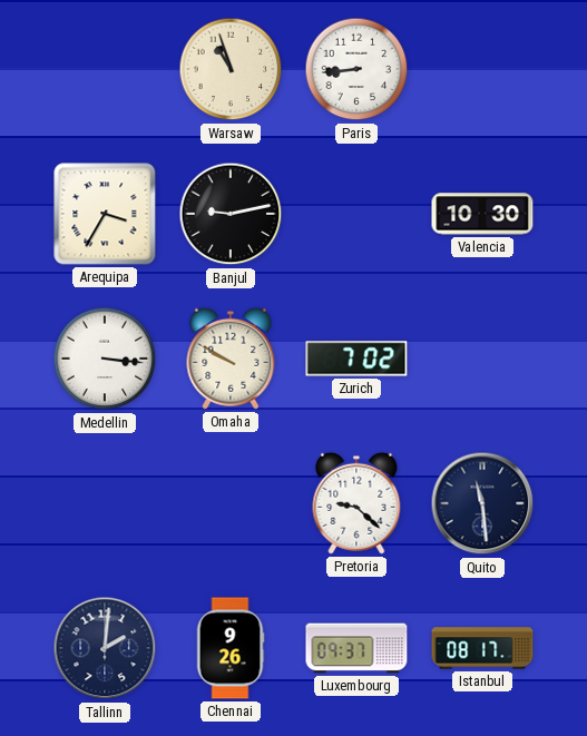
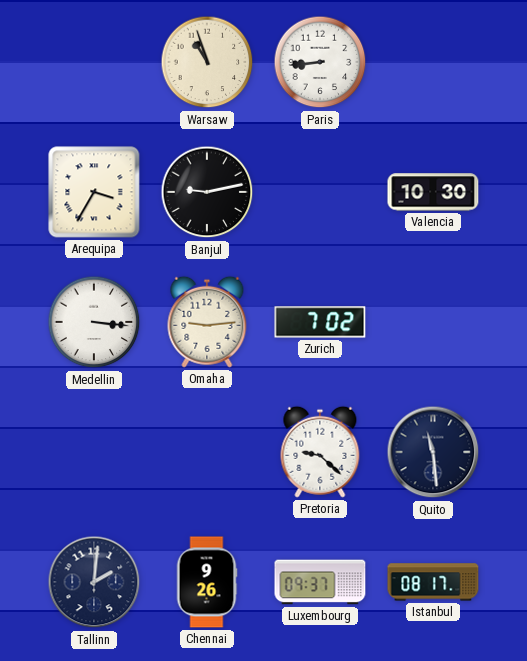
Omaha: 9:50 -> 9:14 (207, 322)
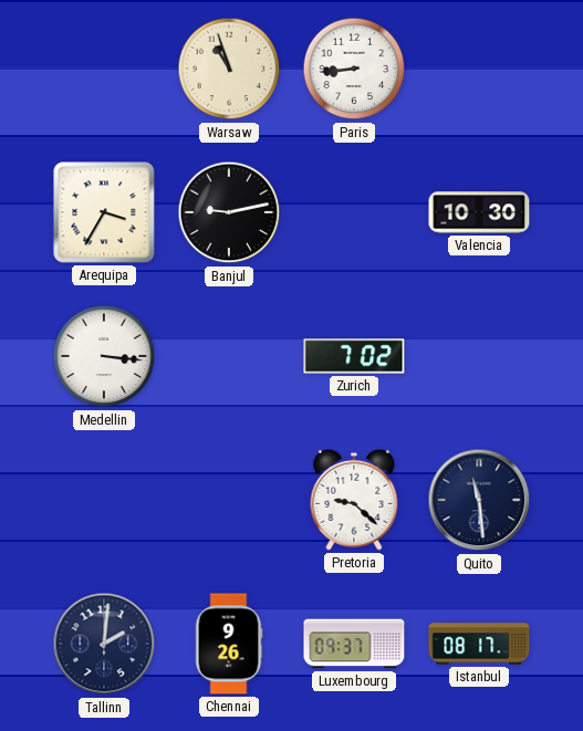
Omaha: 9:14 -> none (207, 322)
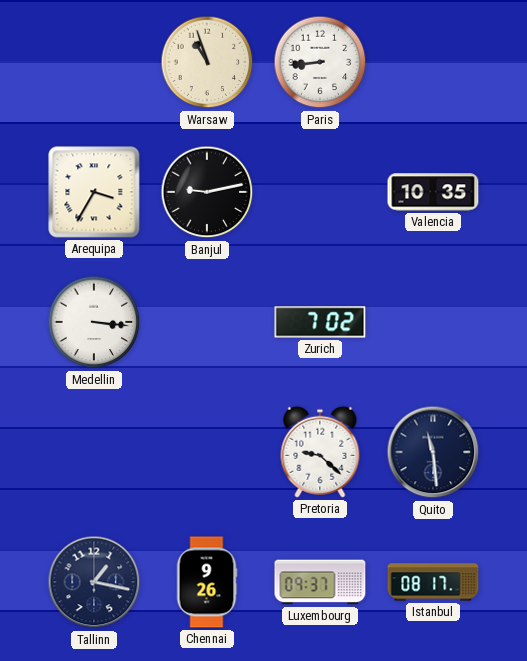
Valencia: 10:30 -> 10:35 (433, 192)
Tallinn: 2:01 -> 1:17 (94, 582)
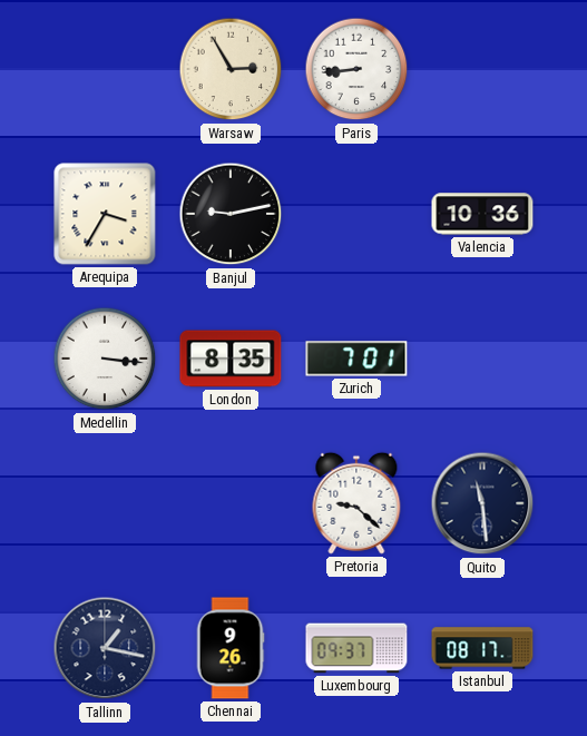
Warsaw: 10:57 -> 2:55 (231, 69)
Valencia: 10:35 -> 10:36 (482, 214)
London: none -> 8:35 (231, 359)
Zurich: 7:02 -> 7:01 (356, 359)
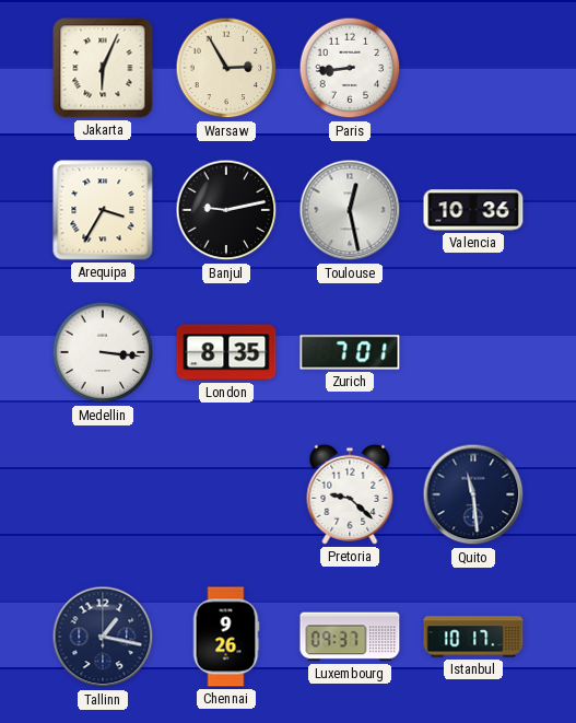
Jakarta: none -> 6:04 (103, 68)
Toulouse: none -> 12:28 (350, 210)
Istanbul: 08:17 -> 10:17 (473, 637)
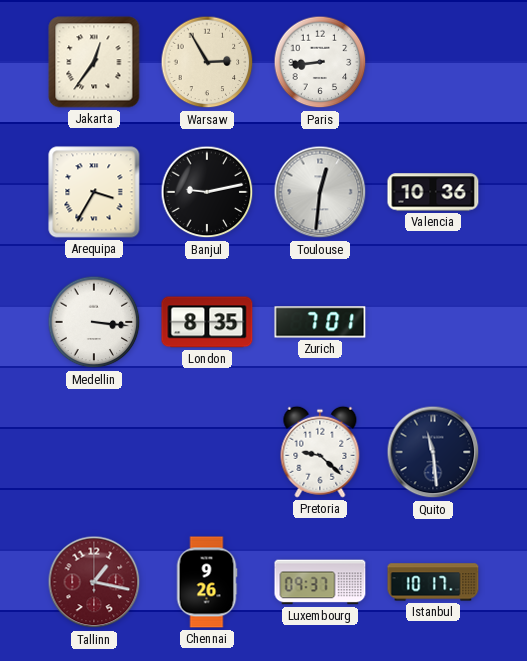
Jakarta: 6:04 -> 12:36 (94, 62)
Toulouse: 12:28 -> 12:31 (320, 192)
Tallinn dial: navy -> burgundy (94, 582)
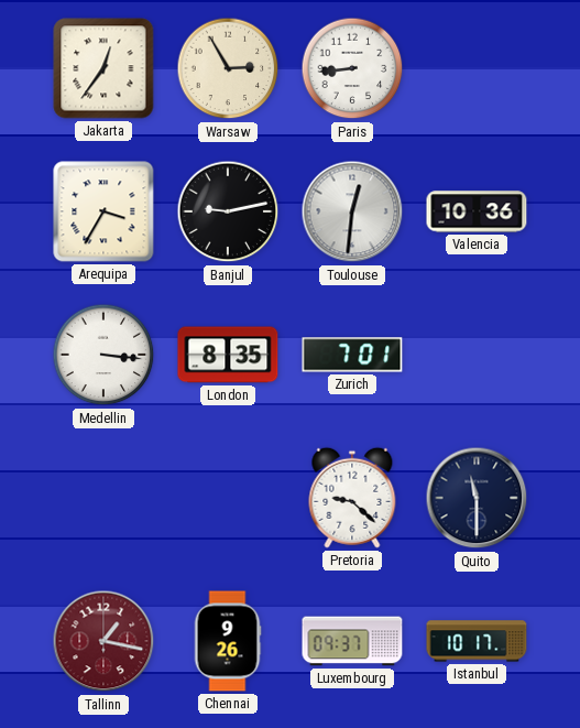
Quito: 11:29 -> 11:30 (477, 498)
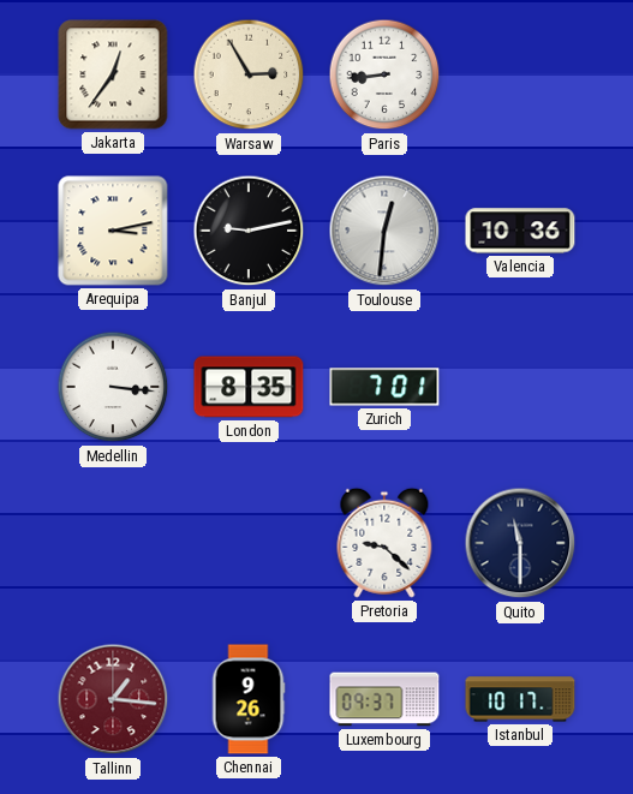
Arequipa: 3:35 -> 3:13 (113, 231)
Tallinn: 1:17 -> 1:16 (113, 699)
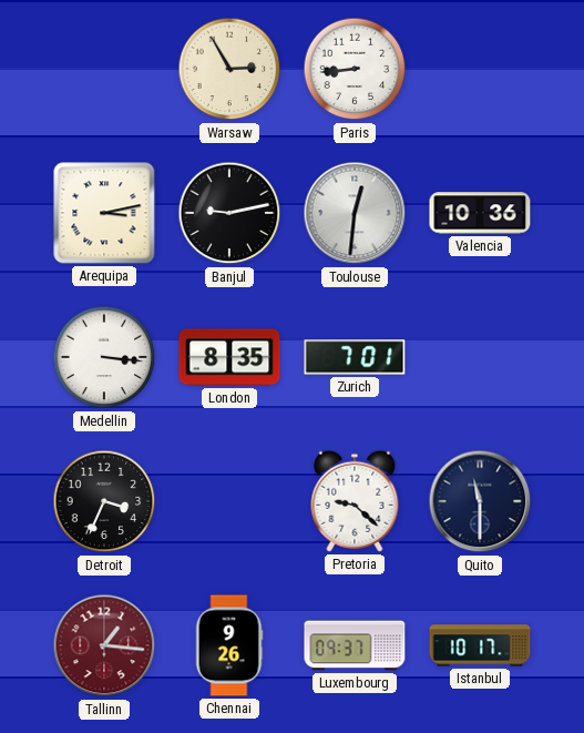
Jakarta: 12:36 -> none (113, 74)
Detroit: none -> 3:34 (104, 501)
